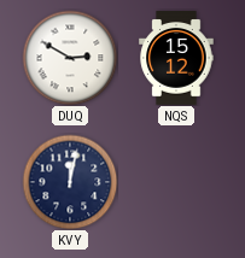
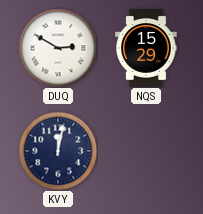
NQS: 15:12 -> 15:29 (146, 48)
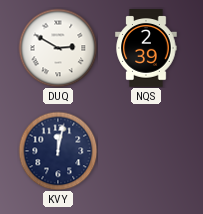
NQS: 15:29 -> 2:39 (146, 48)
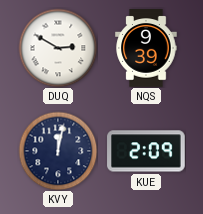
NQS: 2:39 -> 9:39 (146, 48)
KUE: none -> 2:09 (146, 151)
